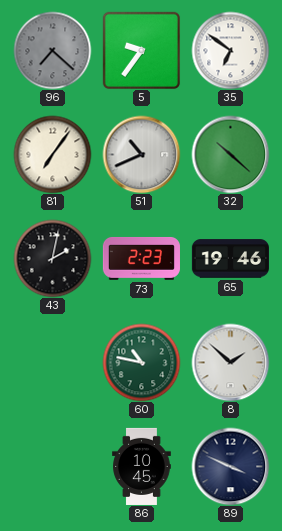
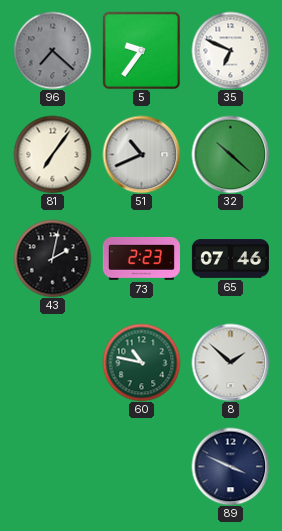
35: 6:51 -> 6:49 (230, 50)
65: 19:46 -> 07:46 (230, 259)
86: 10:45 -> none (142, 466)
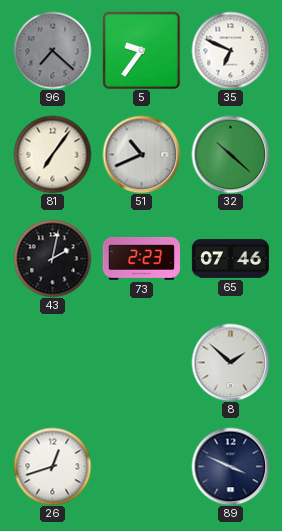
60: 10:47 -> none (141, 362)
26: none -> 12:42 (52, 466)
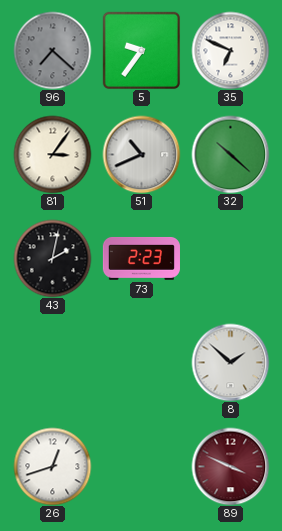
81: 7:06 -> 3:06 (52, 154)
65: 07:46 -> none (230, 259)
89 dial: navy -> burgundy (230, 466)
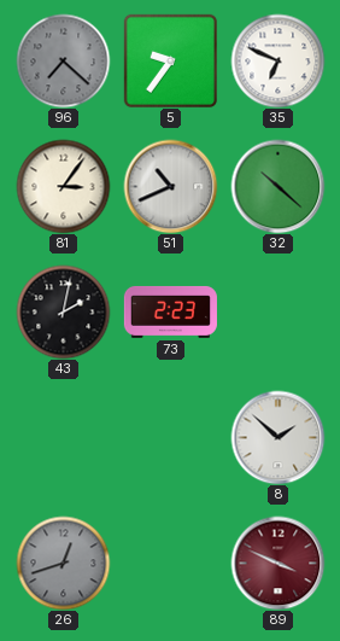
26 dial: white -> grey (63, 563)
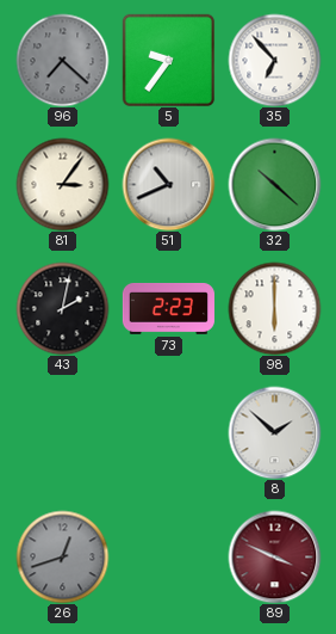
35: 6:49 -> 6:53 (274, 60)
98: none -> 6:00 (274, 308)
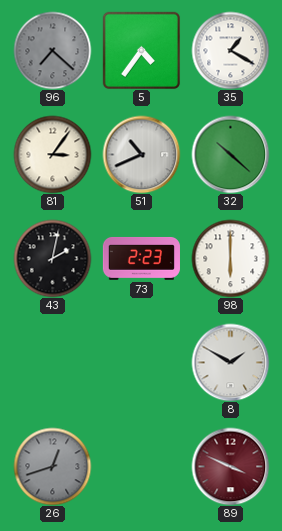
5: 9:36 -> 4:36 (141, 50)
35: 6:53 -> 1:20 (230, 50)
8: 1:52 -> 1:50 (230, 362)
